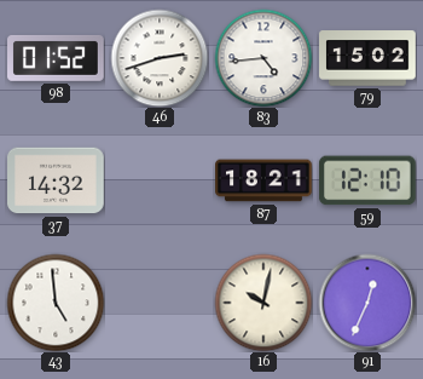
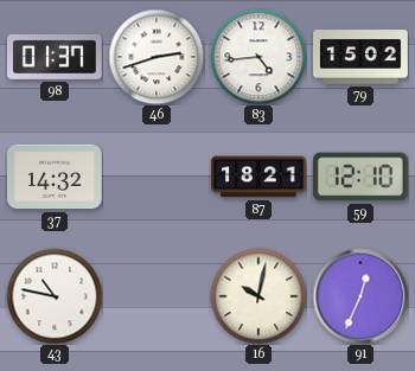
98: 01:52 -> 01:37 (56, 57)
43: 4:59 -> 10:47 (55, 296)
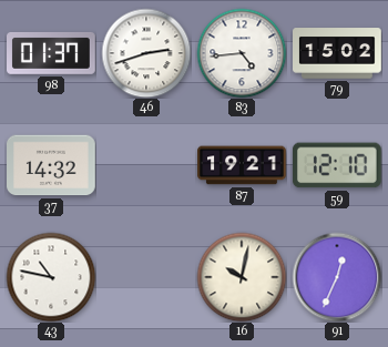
87: 18:21 -> 19:21 (242, 165)
